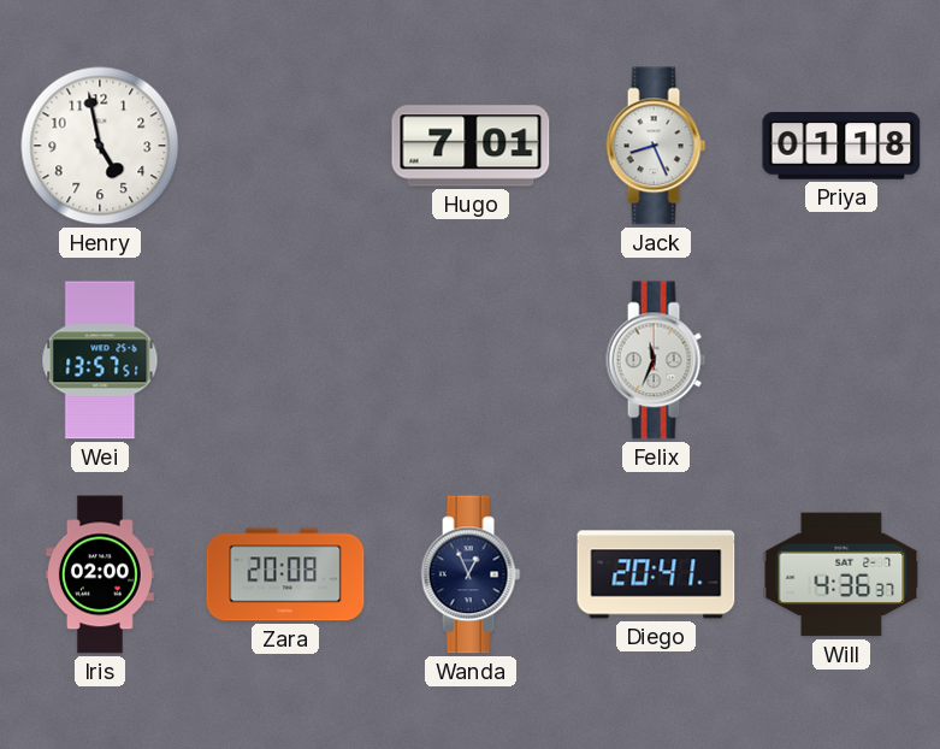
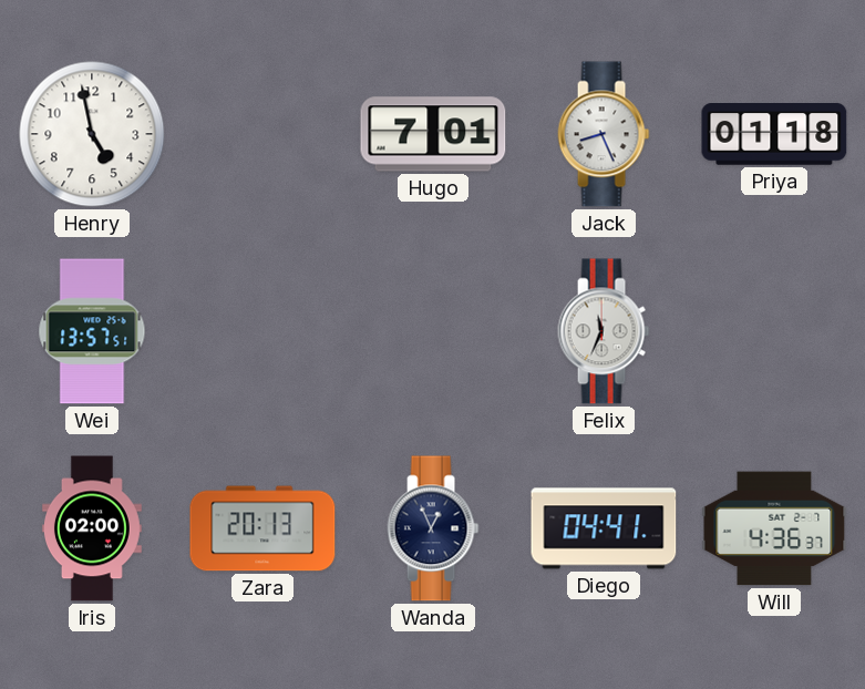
Zara: 20:08 -> 20:13 (262, 528)
Diego: 20:41 -> 04:41 (604, 528)
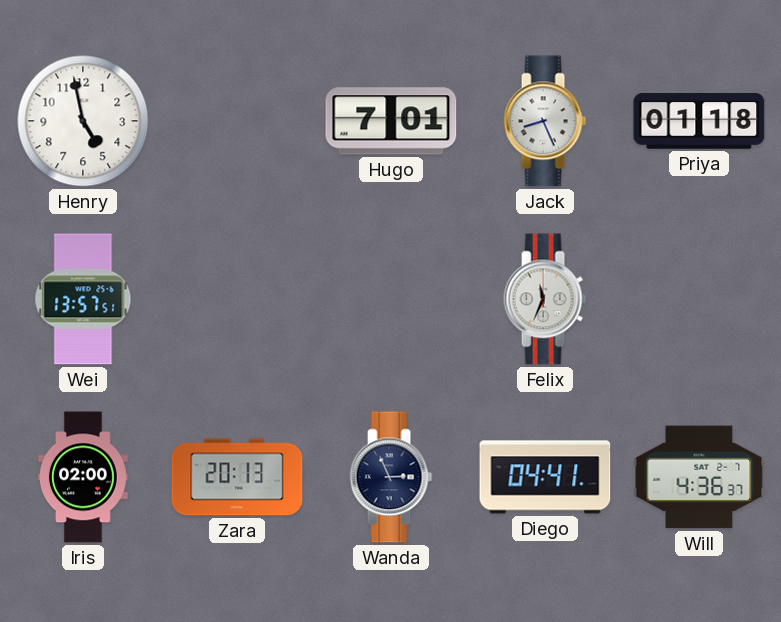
Wanda: 12:56 -> 2:56 (391, 477)
